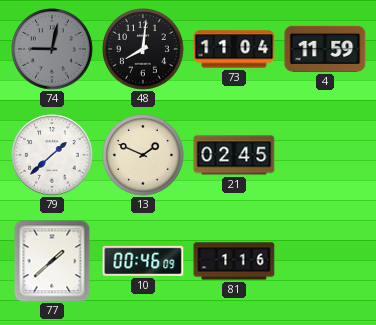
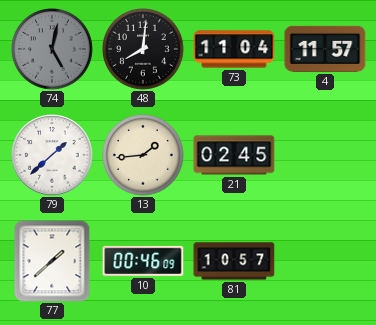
74: 9:02 -> 5:02 (52, 49)
4: 11:59 -> 11:57 (325, 49)
13: 1:49 -> 1:44 (143, 155)
81: 1:16 -> 10:57 (234, 261)
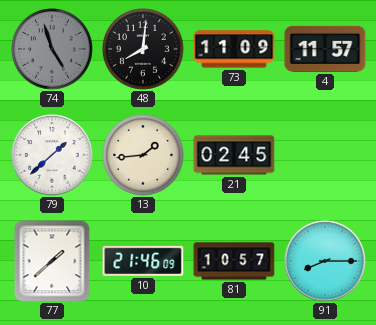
74: 5:02 -> 4:57 (52, 49)
73: 11:04 -> 11:09 (234, 49)
10: 00:46 -> 21:46 (143, 261)
91: none -> 8:15 (325, 261)
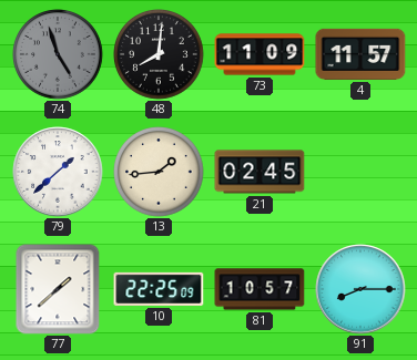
10: 21:46 -> 22:25 (159, 289)
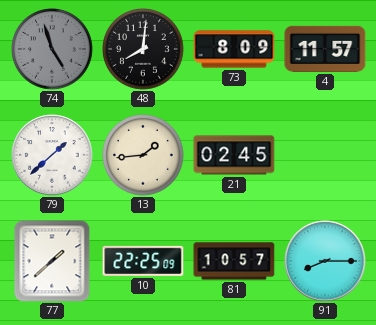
73: 11:09 -> 8:09 (234, 49)
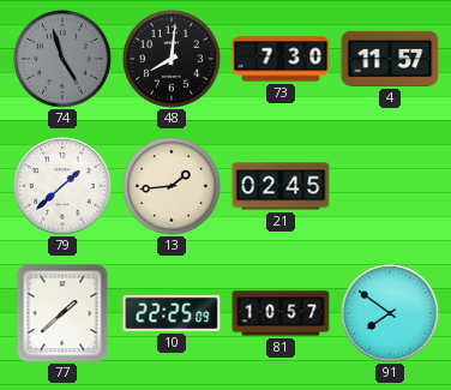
73: 8:09 -> 7:30 (281, 59)
91: 8:15 -> 7:51 (390, 313)
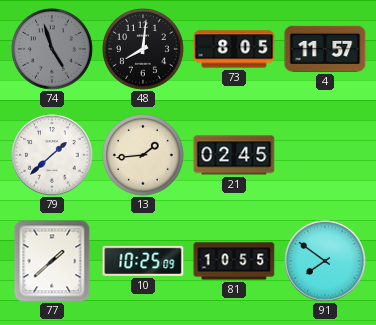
73: 7:30 -> 8:05 (234, 49)
10: 22:25 -> 10:25 (143, 261)
81: 10:57 -> 10:55 (234, 261)
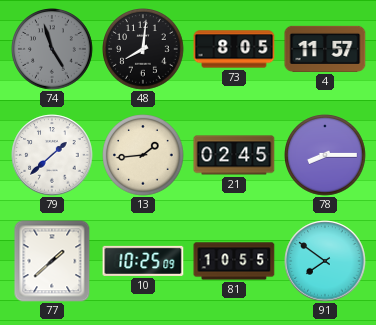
78: none -> 8:15 (325, 155)
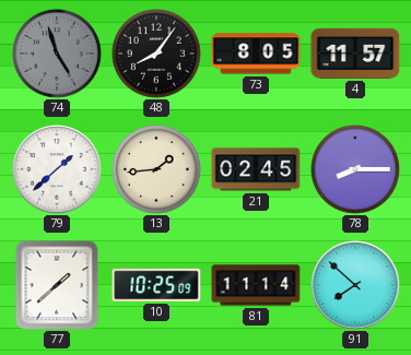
48: 8:01 -> 8:06 (156, 54)
81: 10:55 -> 11:14 (256, 285)
91: 7:51 -> 7:52 (355, 285)
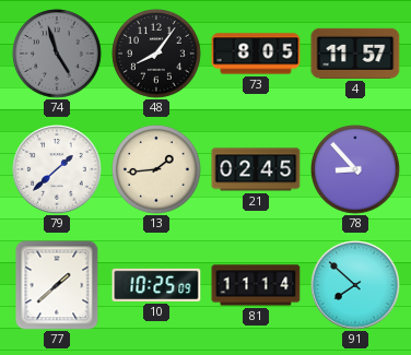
78: 8:15 -> 8:53 (355, 169)
